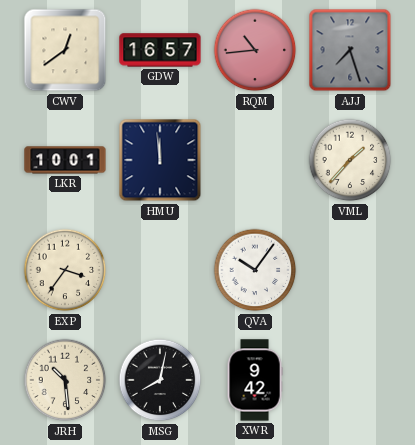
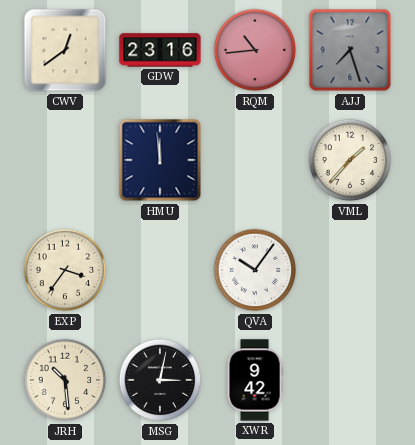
GDW: 16:57 -> 23:16 (160, 50)
LKR: 10:01 -> none (65, 160)
MSG: 8:02 -> 3:02 (160, 380)
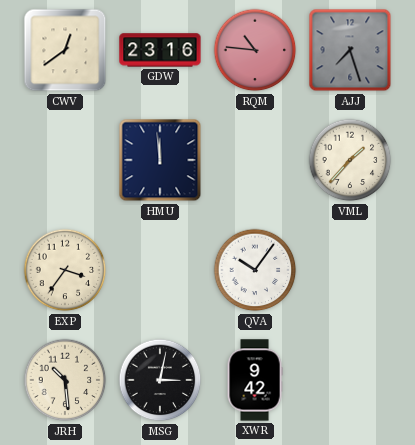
RQM: 10:44 -> 10:46 (255, 50)
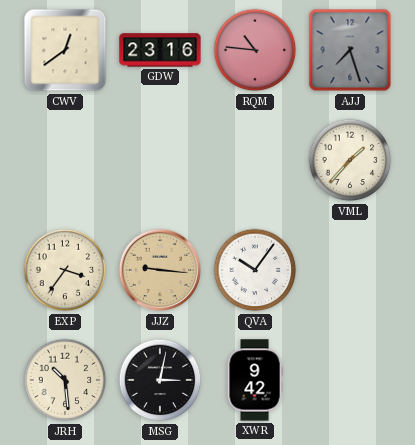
HMU: 11:59 -> none (160, 160)
JJZ: none -> 9:16 (160, 270)
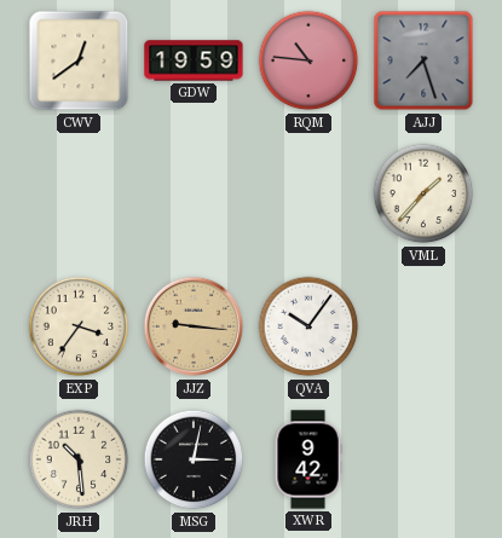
GDW: 23:16 -> 19:59 (194, 60)
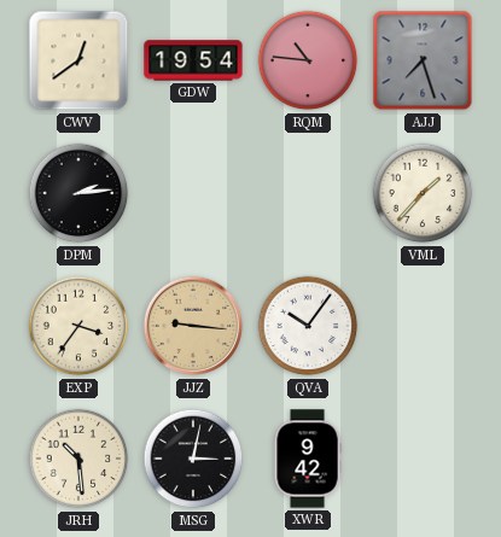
GDW: 19:59 -> 19:54 (193, 60)
DPM: none -> 2:14 (78, 193)
